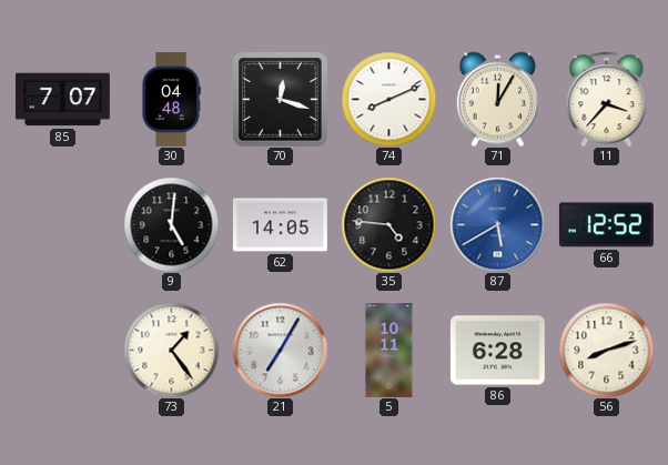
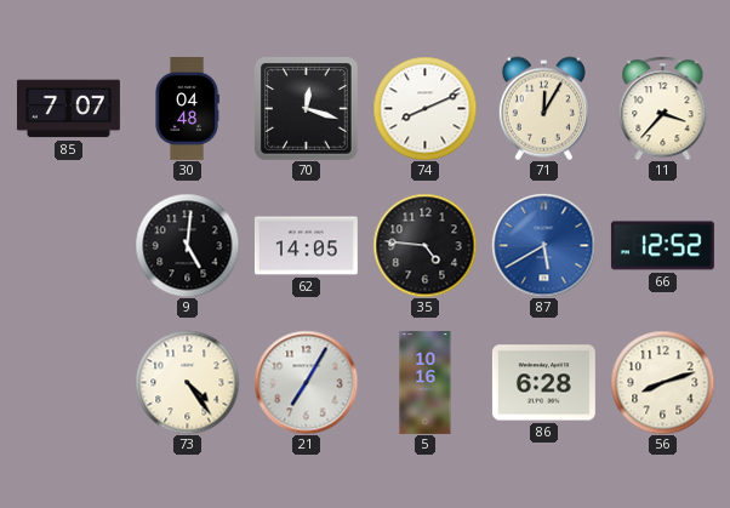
73: 1:24 -> 4:24 (187, 382)
5: 10:11 -> 10:16 (426, 382)
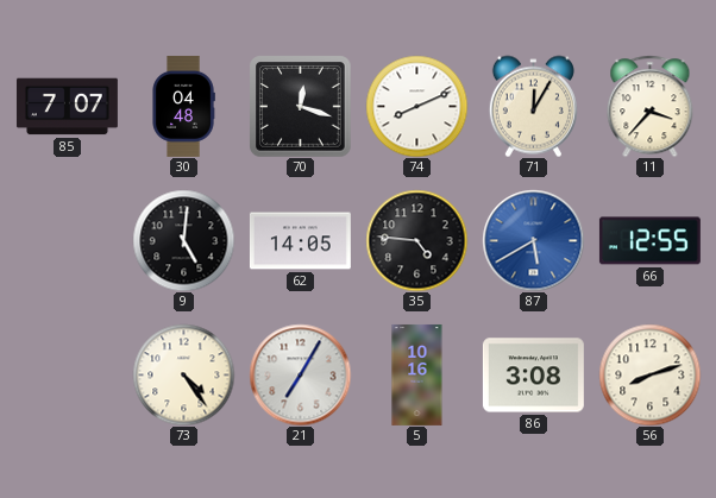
66: 12:52 -> 12:55 (649, 241)
86: 6:28 -> 3:08 (533, 376)
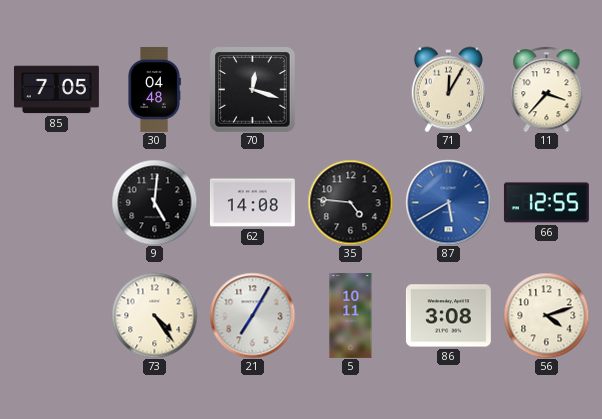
85: 7:07 -> 7:05 (56, 90)
74: 8:11 -> none (416, 106)
62: 14:05 -> 14:08 (252, 203)
5: 10:16 -> 10:11 (351, 315)
56: 8:12 -> 4:12 (546, 315)
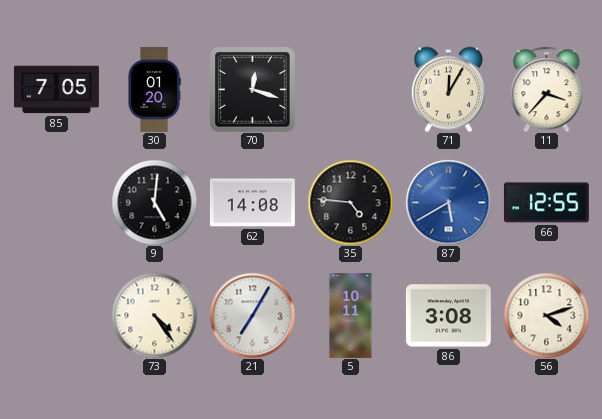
30: 04:48 -> 01:20 (154, 89)
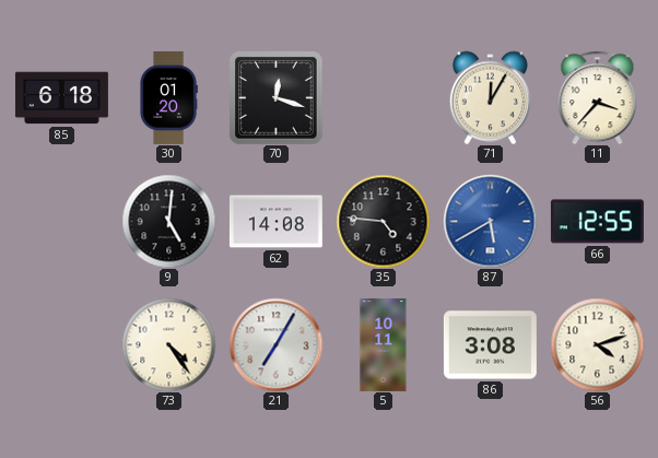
85: 7:05 -> 6:18 (61, 98)
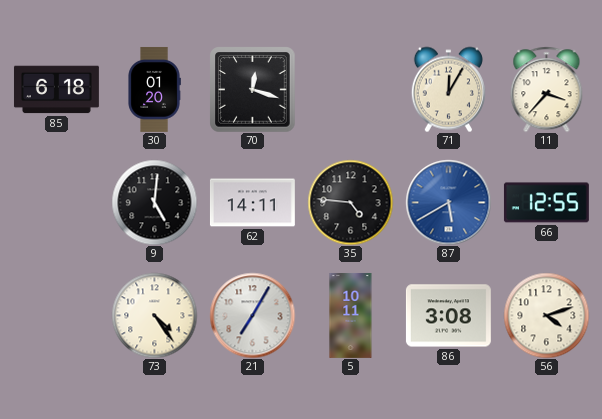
62: 14:08 -> 14:11 (252, 203)
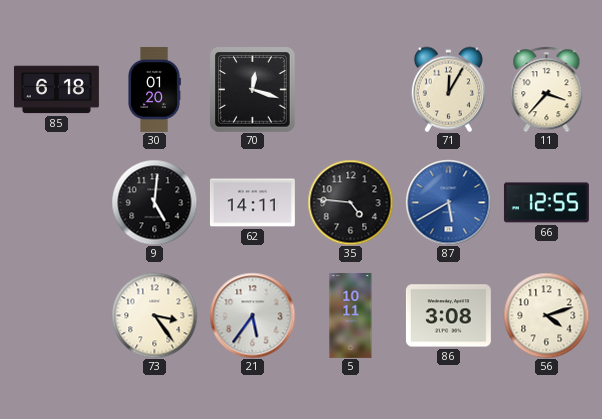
73: 4:24 -> 3:24 (154, 315)
21: 7:05 -> 5:36 (252, 315)
